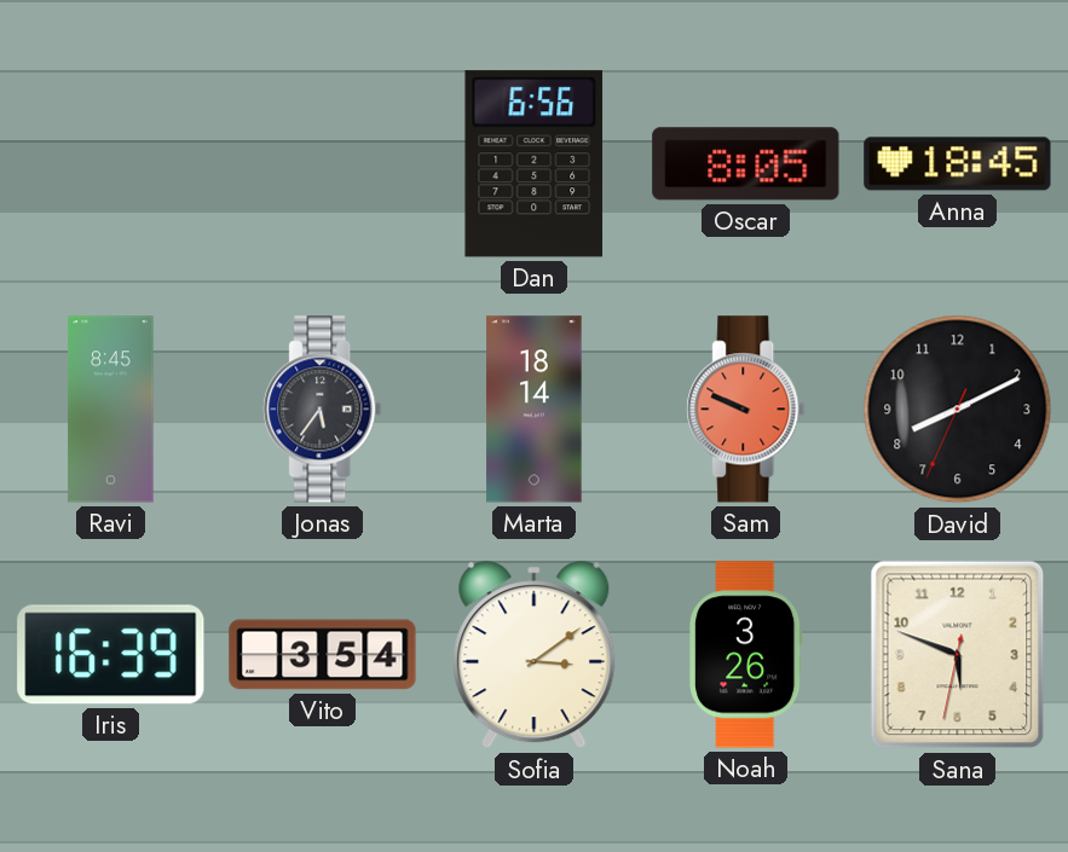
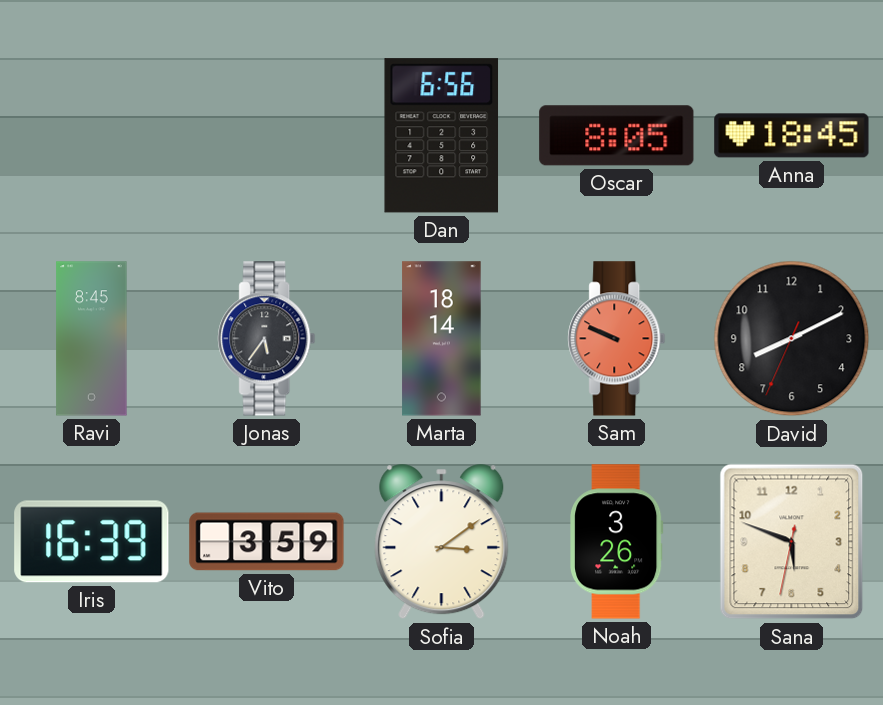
Vito: 3:54 -> 3:59 (267, 542)
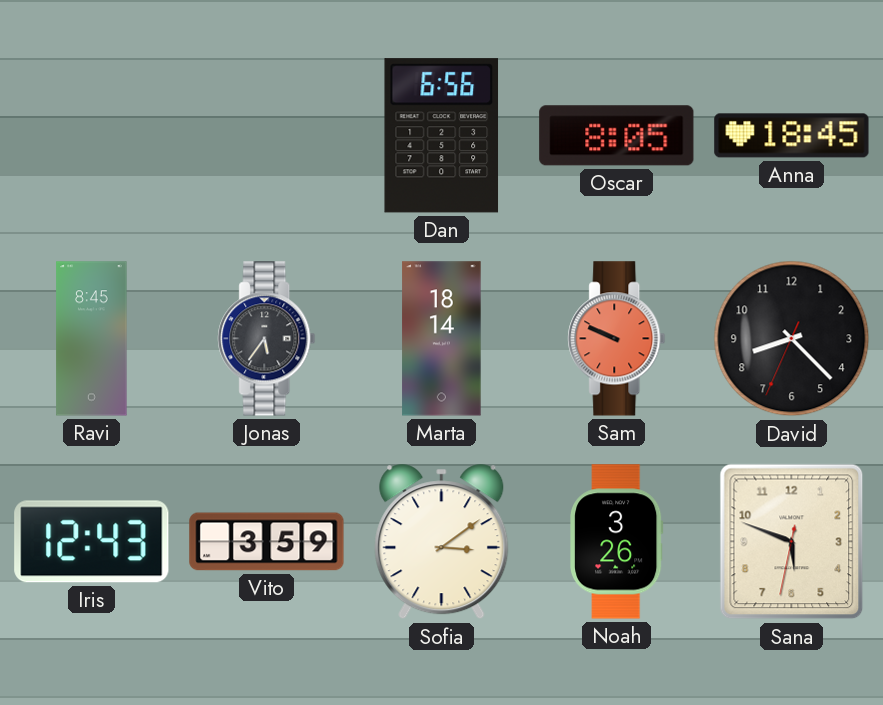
David: 8:10 -> 8:22 (792, 339)
Iris: 16:39 -> 12:43 (92, 542)
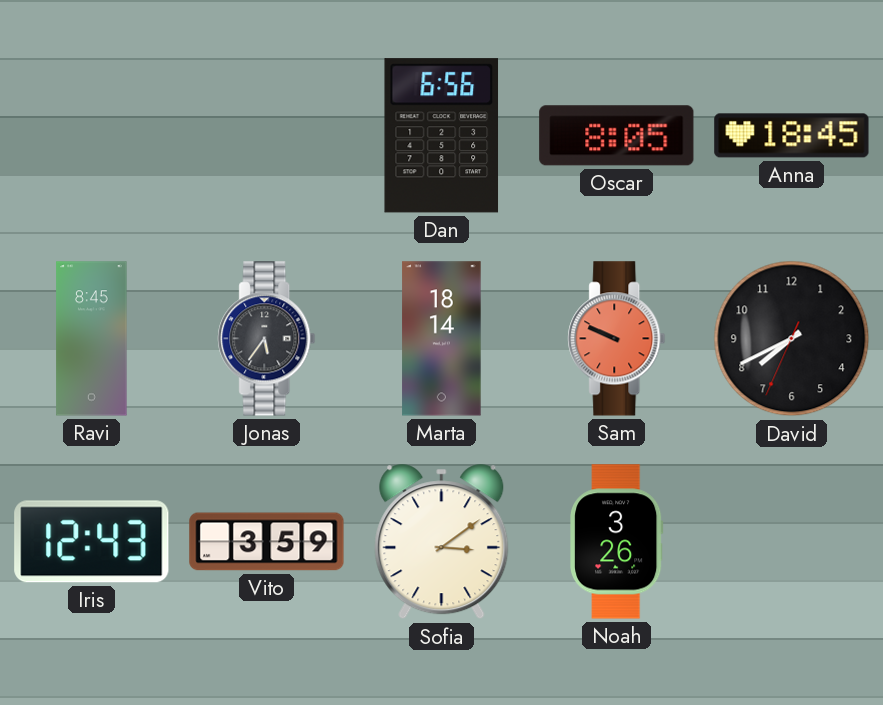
David: 8:22 -> 7:40 (792, 339)
Sana: 5:48 -> none (792, 542)
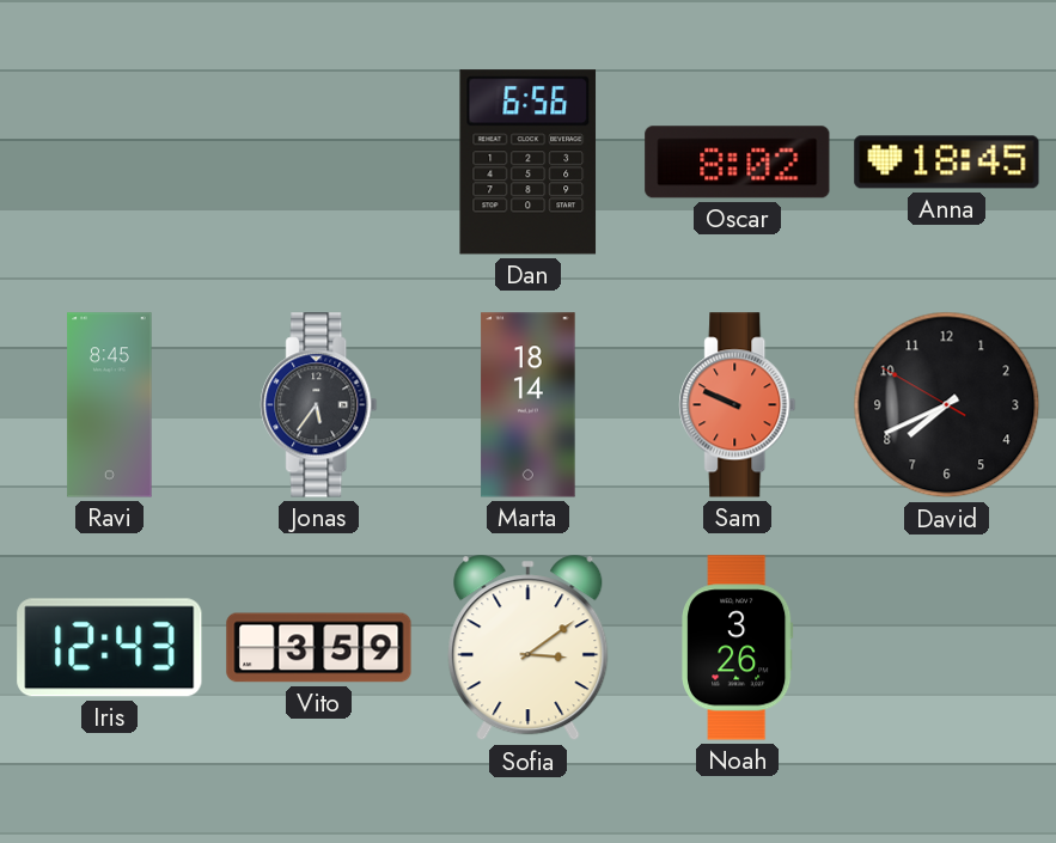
Oscar: 8:05 -> 8:02 (738, 163)
David: 7:40:34 -> 7:40:50 (947, 405)
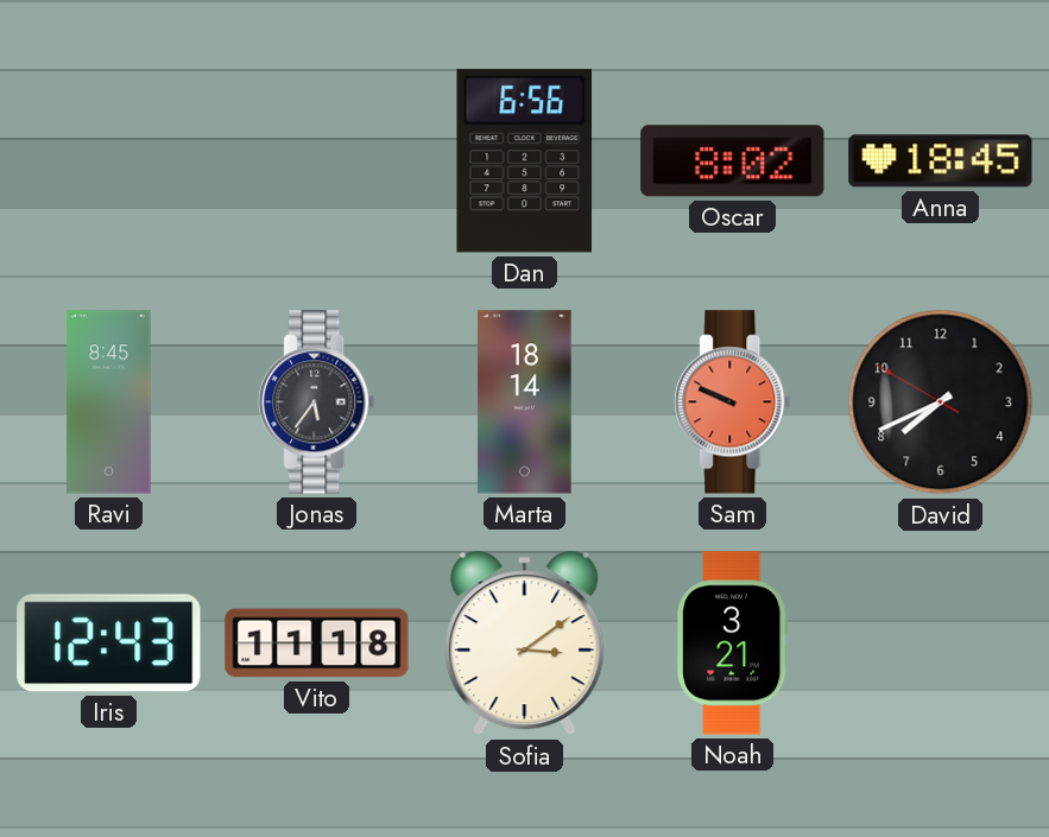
Vito: 3:59 -> 11:18 (317, 643)
Noah: 3:26 -> 3:21 (733, 643)
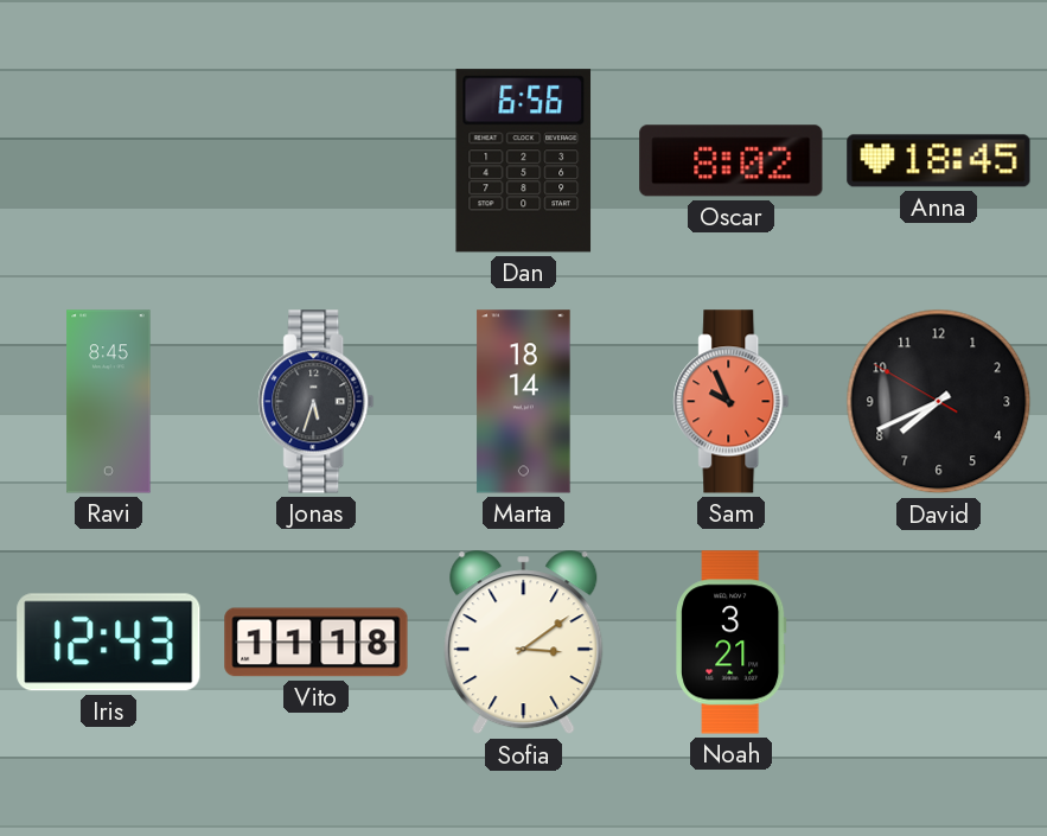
Jonas: 5:36 -> 5:33 (317, 402)
Sam: 9:49 -> 9:56 (732, 402)
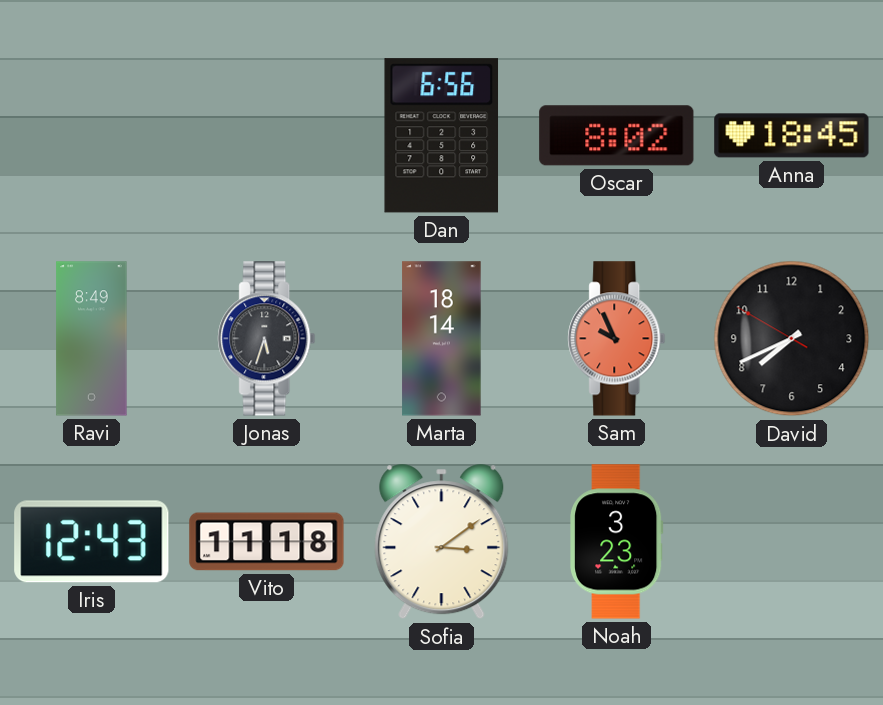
Ravi: 8:45 -> 8:49 (92, 339)
Noah: 3:21 -> 3:23 (617, 542)
